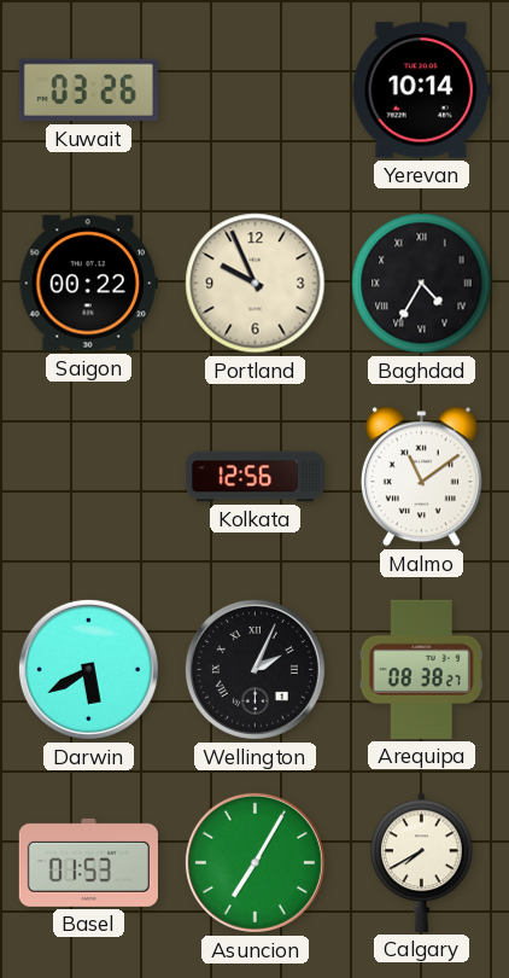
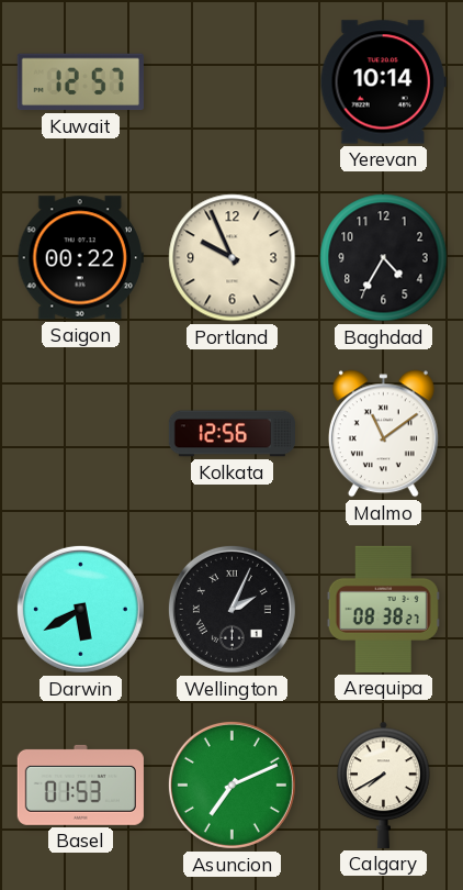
Kuwait: 03:26 -> 12:57 (80, 82)
Baghdad numerals: Roman -> Arabic (384, 258)
Asuncion: 7:05 -> 7:11 (231, 785)
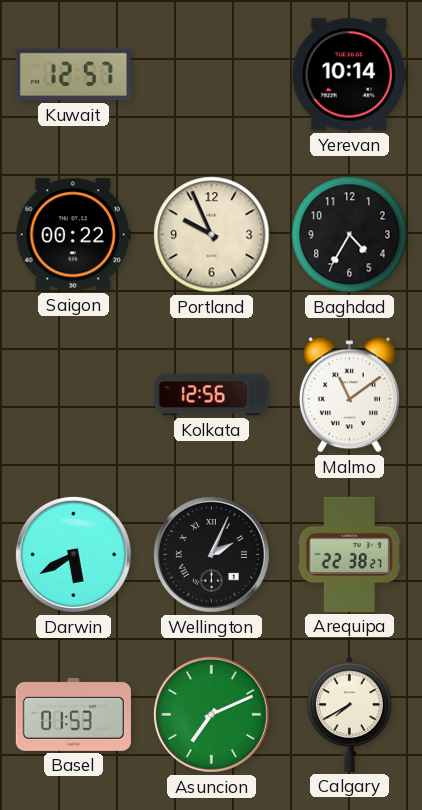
Arequipa: 08:38 -> 22:38 (349, 554)
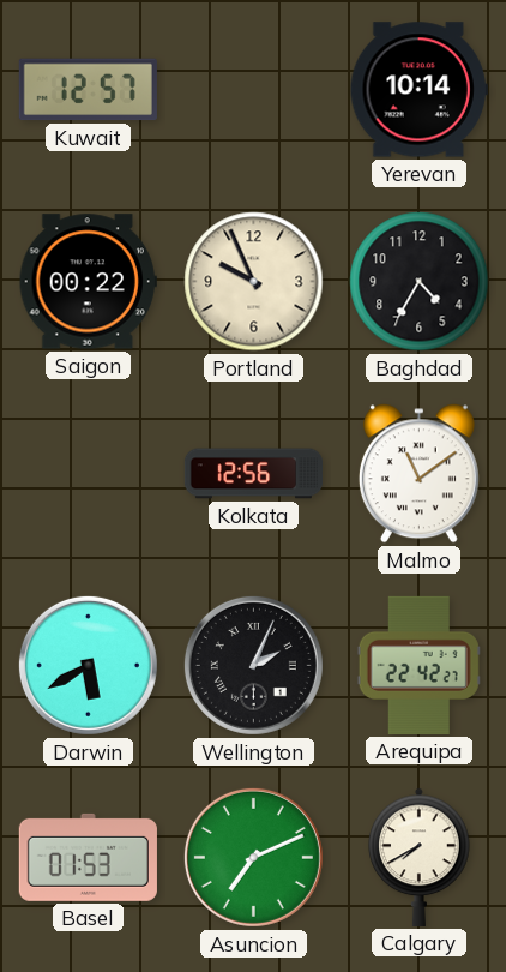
Arequipa: 22:38 -> 22:42 (418, 665)
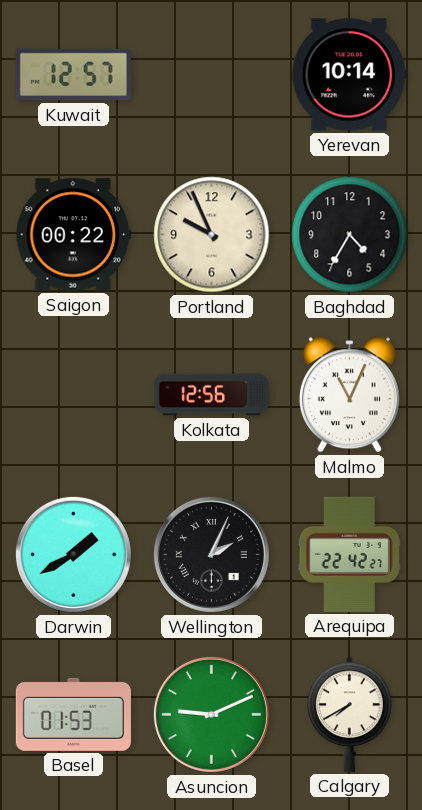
Malmo: 11:09 -> 11:04 (349, 395)
Darwin: 5:40 -> 1:40 (73, 554)
Asuncion: 7:11 -> 9:11 (211, 714)
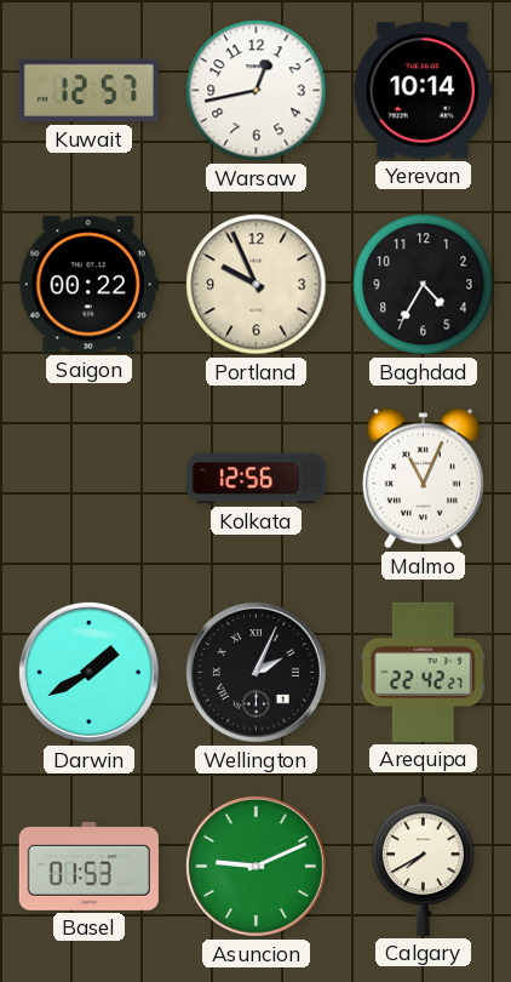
Warsaw: none -> 12:43 (257, 91)
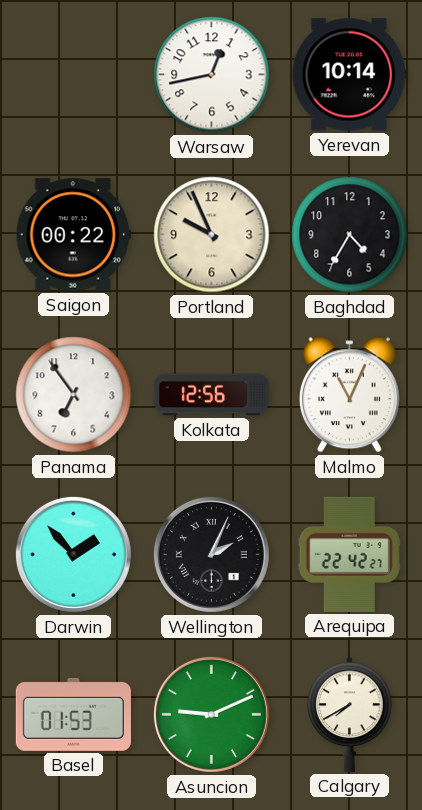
Kuwait: 12:57 -> none (88, 91)
Panama: none -> 6:54 (74, 395)
Darwin: 1:40 -> 1:53 (73, 554)
